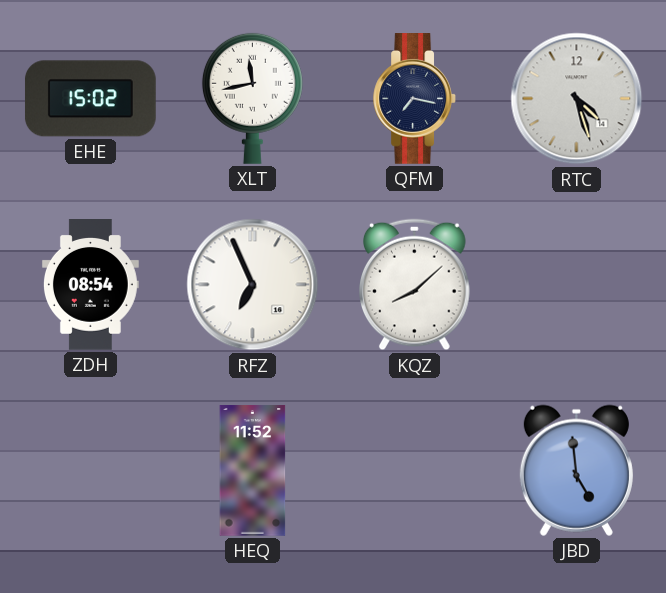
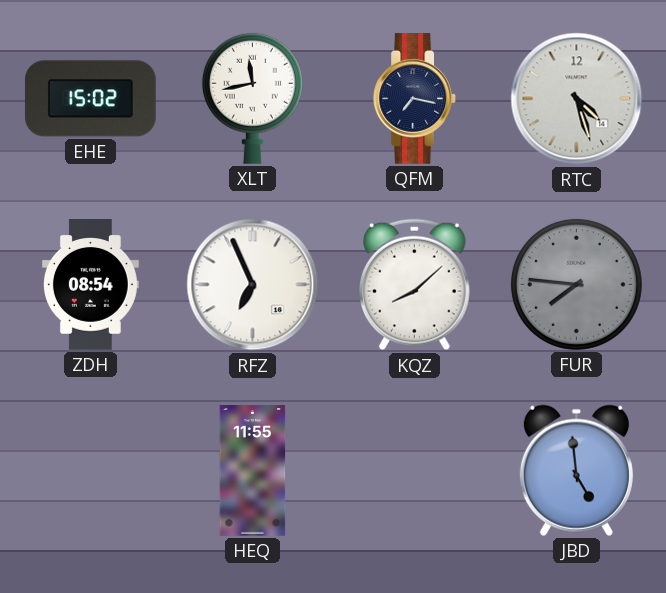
FUR: none -> 7:46 (576, 284)
HEQ: 11:52 -> 11:55 (253, 471)
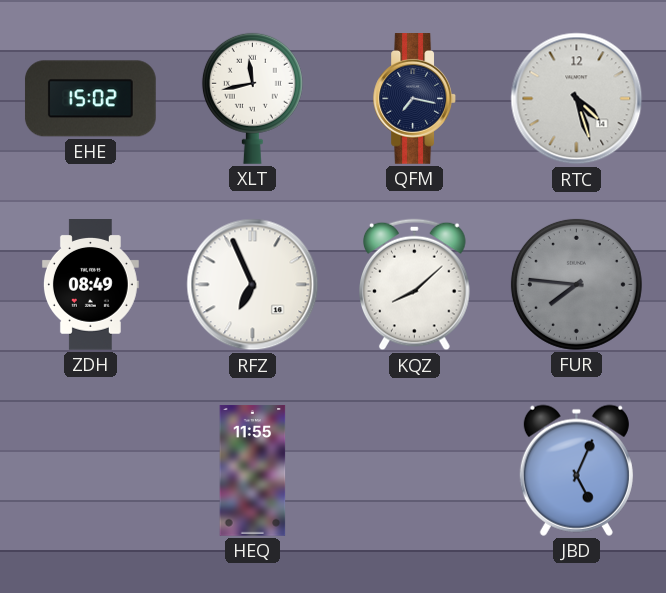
ZDH: 08:54 -> 08:49 (90, 285)
JBD: 4:59 -> 5:04 (576, 470)
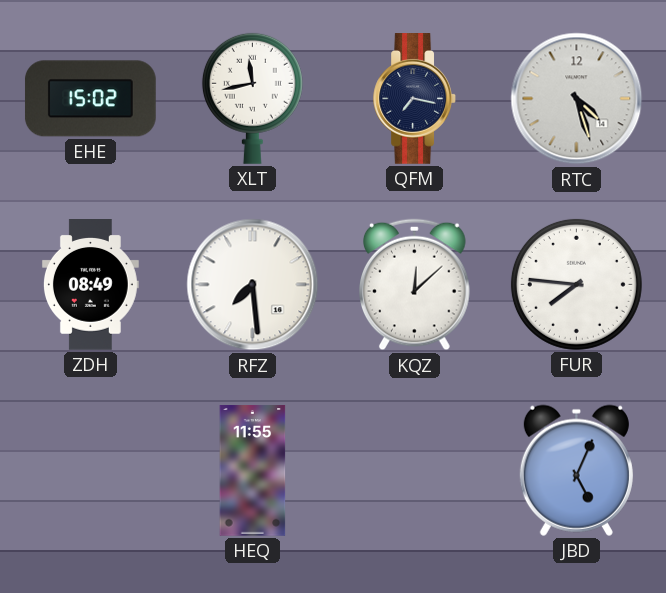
RFZ: 6:56 -> 7:29 (253, 285)
KQZ: 8:08 -> 12:08 (415, 285)
FUR dial: grey -> white (576, 284)
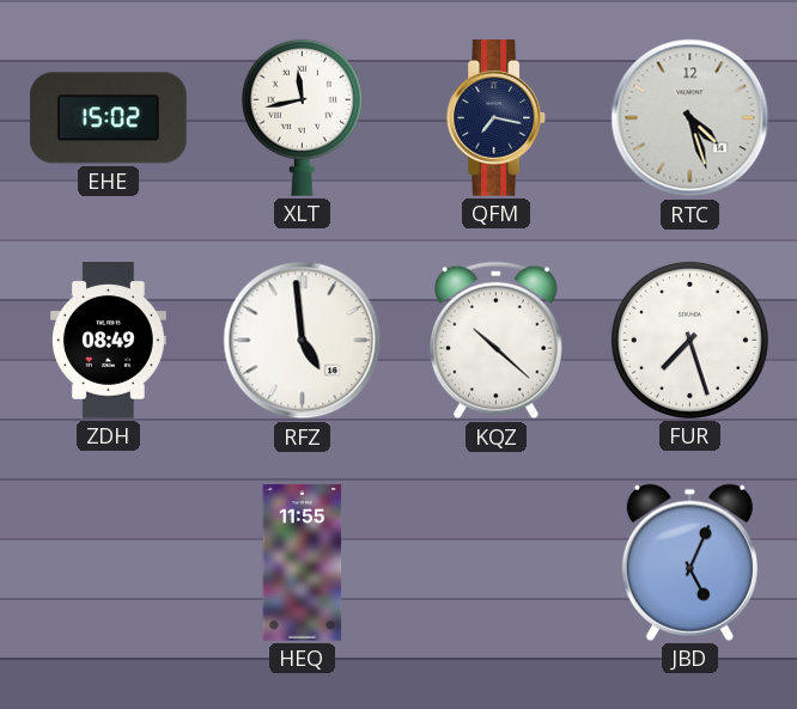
RFZ: 7:29 -> 4:59 (303, 341)
KQZ: 12:08 -> 10:22 (497, 341)
FUR: 7:46 -> 7:27 (689, 340)
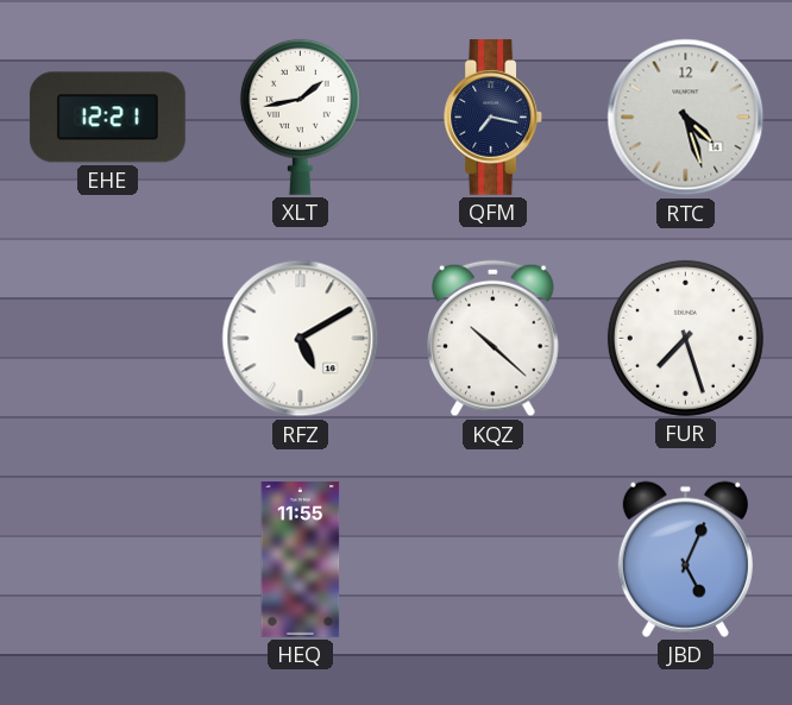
EHE: 15:02 -> 12:21 (107, 118)
XLT: 11:43 -> 1:43 (300, 117)
ZDH: 08:49 -> none (108, 341)
RFZ: 4:59 -> 5:10 (301, 339)
